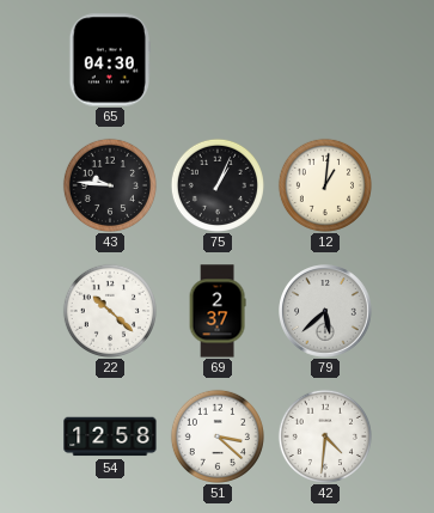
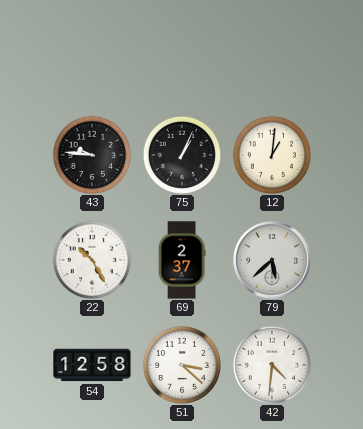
65: 04:30 -> none (109, 60)
22: 10:22 -> 10:25 (92, 260)
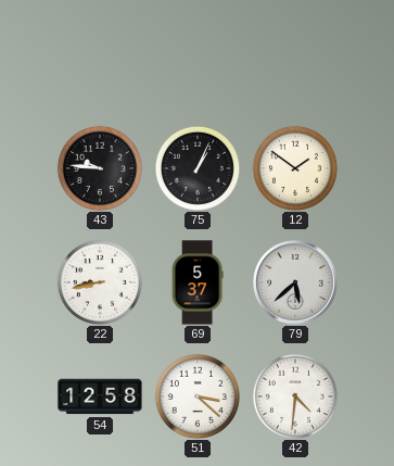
12: 1:01 -> 1:51 (295, 168)
22: 10:25 -> 8:43 (100, 282)
69: 2:37 -> 5:37 (198, 282)
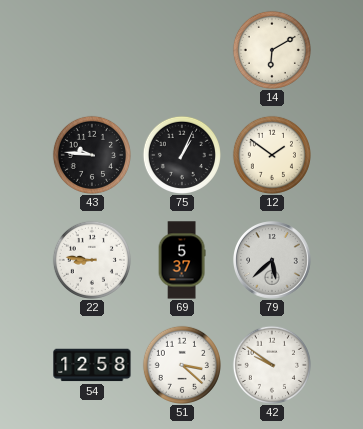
14: none -> 6:10 (272, 50)
22: 8:43 -> 8:46 (92, 260)
42: 4:31 -> 9:51 (272, 365)
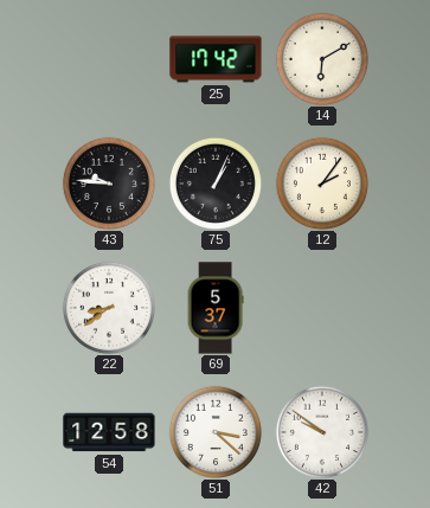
25: none -> 17:42 (216, 59)
12: 1:51 -> 2:06 (322, 184)
22: 8:46 -> 8:39 (109, 308)
79: 5:38 -> none (273, 261)
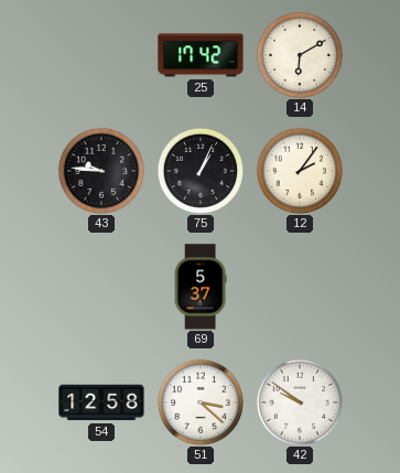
22: 8:39 -> none (109, 308)
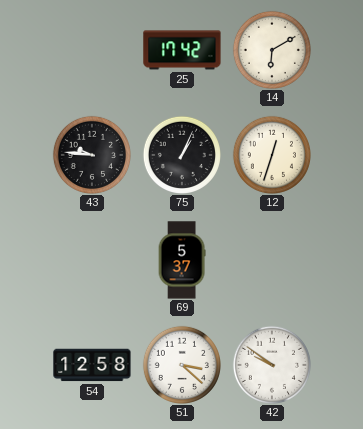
12: 2:06 -> 12:33 (272, 155)
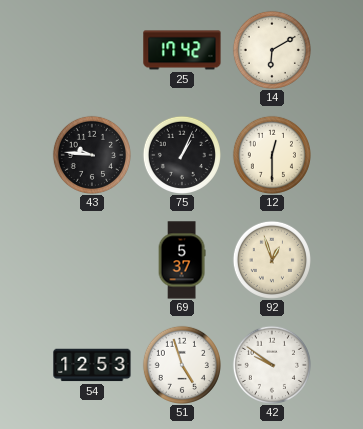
12: 12:33 -> 12:30 (272, 155)
92: none -> 12:57 (272, 260)
54: 12:58 -> 12:53 (92, 365)
51: 3:22 -> 4:57 (182, 365)
